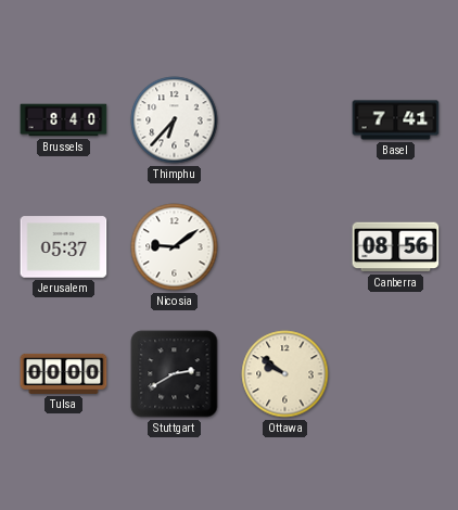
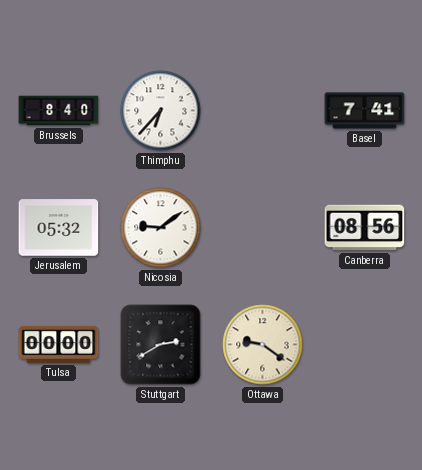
Jerusalem: 05:37 -> 05:32 (59, 228)
Ottawa: 9:51 -> 9:21 (263, 345)
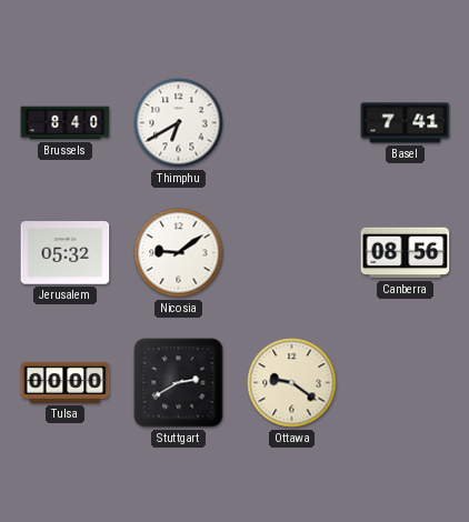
Thimphu: 6:37 -> 6:40 (179, 123)
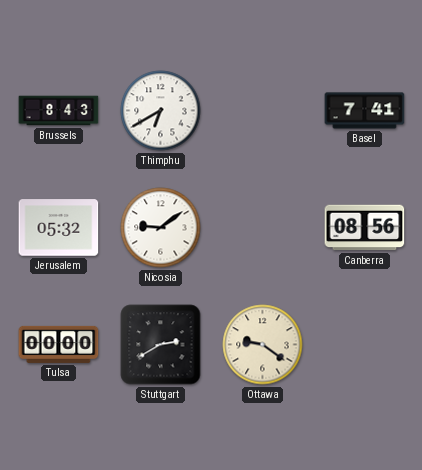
Brussels: 8:40 -> 8:43 (59, 111)
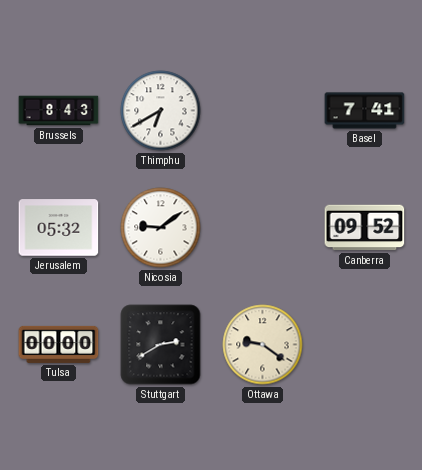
Canberra: 08:56 -> 09:52 (365, 228)
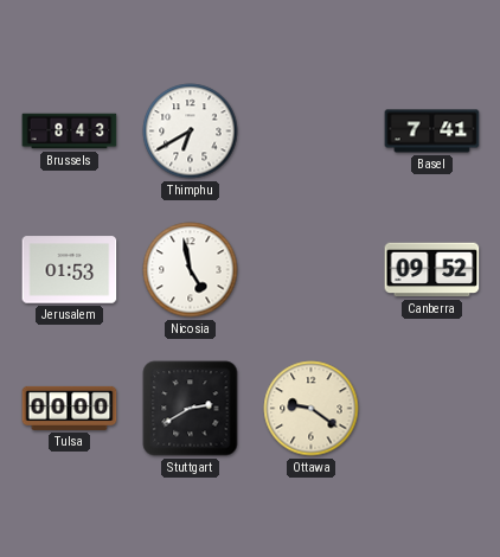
Jerusalem: 05:32 -> 01:53 (70, 270)
Nicosia: 9:09 -> 4:58 (191, 270)
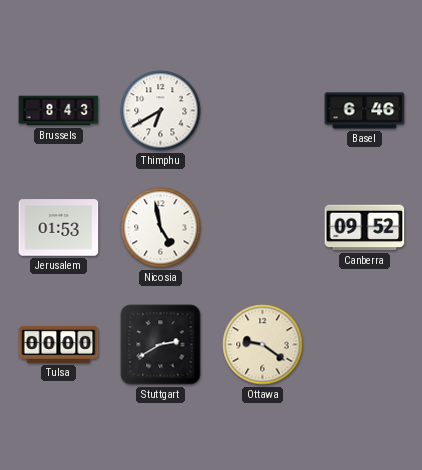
Basel: 7:41 -> 6:46 (365, 111)
